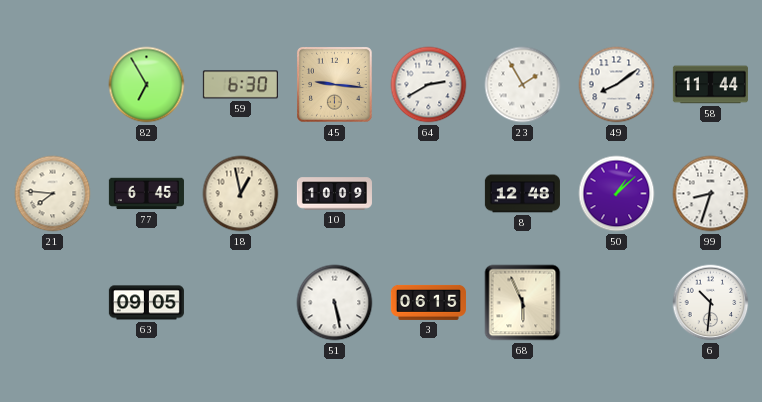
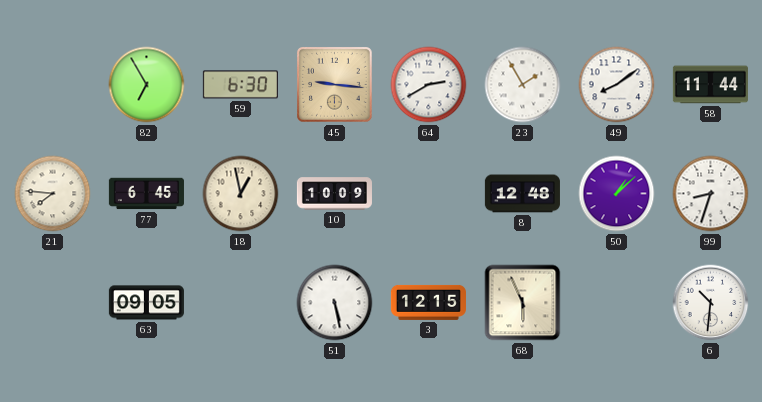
3: 06:15 -> 12:15 (428, 302)
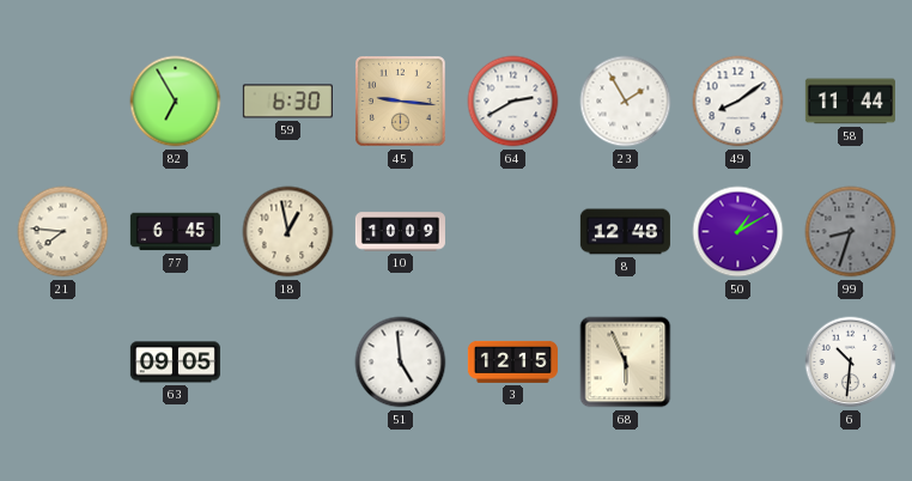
50: 1:08 -> 1:10 (738, 232)
99 dial: white -> grey (851, 232)
51: 5:28 -> 4:59 (401, 363)
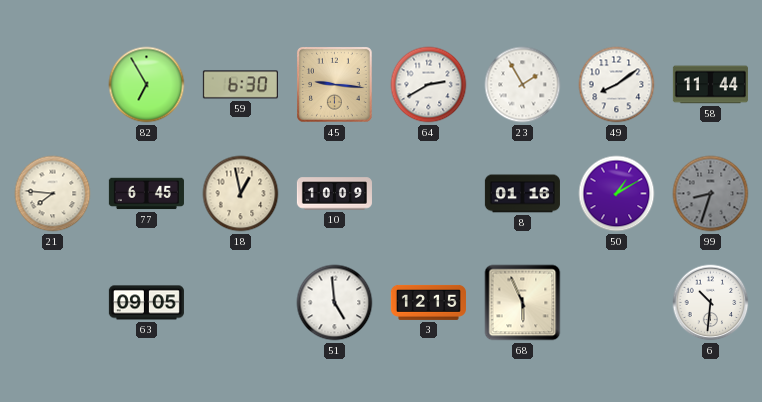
8: 12:48 -> 01:16 (522, 194)
